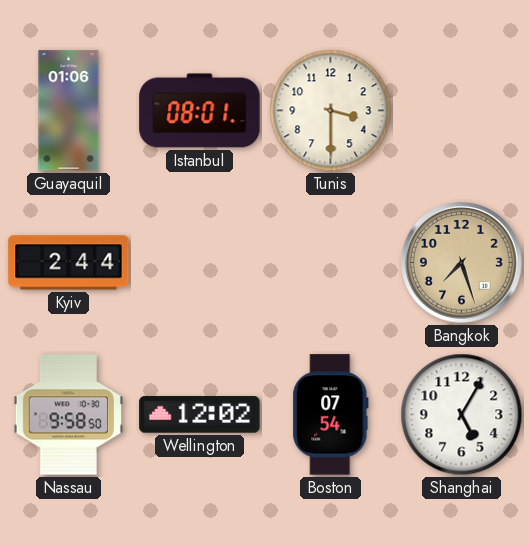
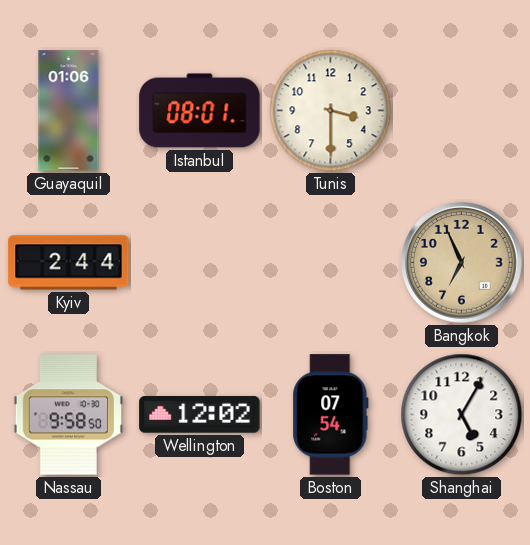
Bangkok: 7:27 -> 6:56 (462, 263)
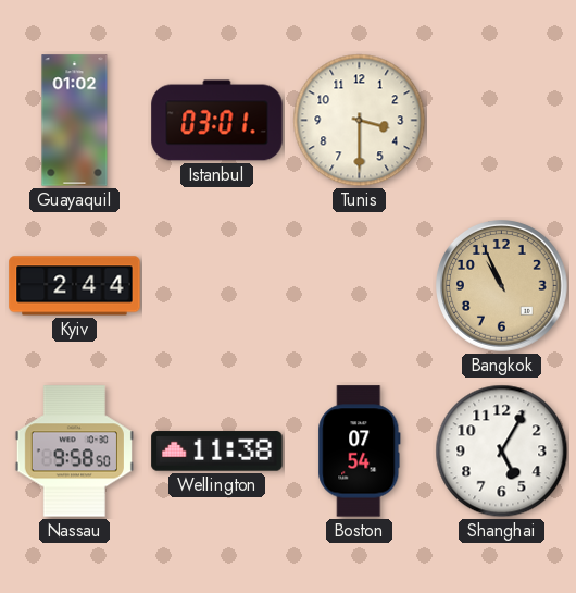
Guayaquil: 01:06 -> 01:02 (75, 121)
Istanbul: 08:01 -> 03:01 (217, 121)
Bangkok: 6:56 -> 10:56 (502, 286)
Wellington: 12:02 -> 11:38 (217, 452)
